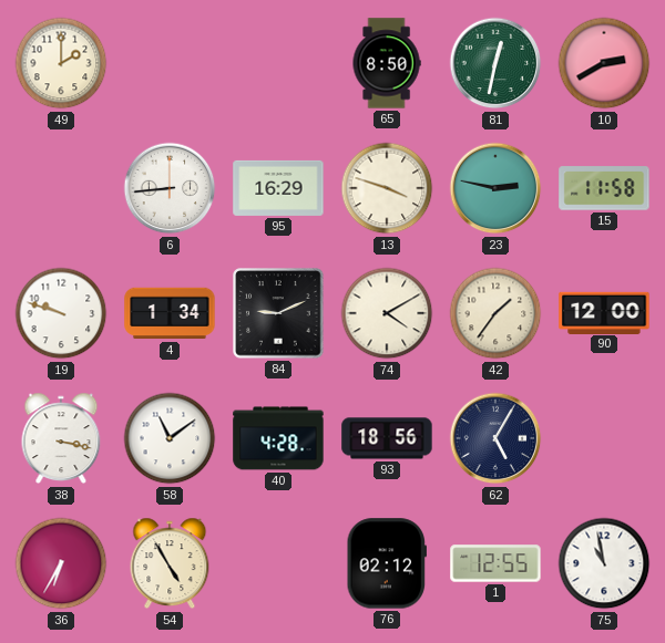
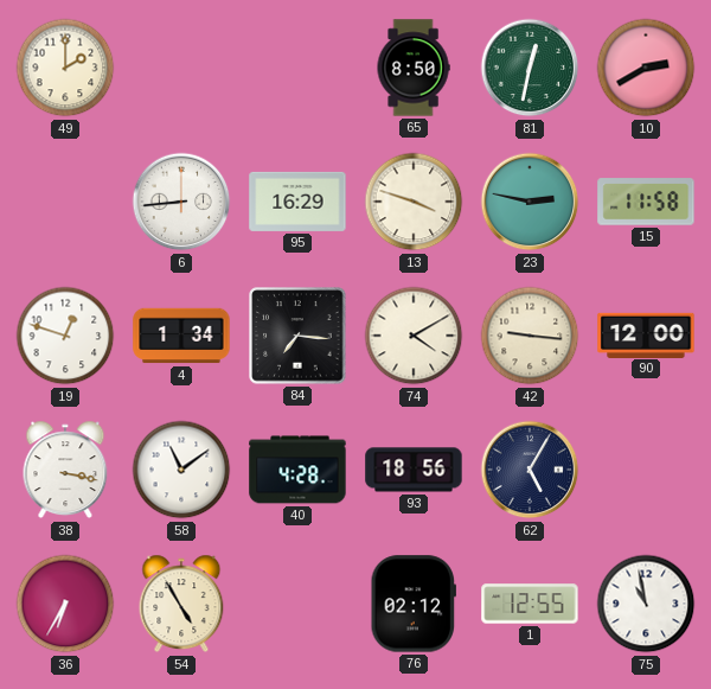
19: 9:48 -> 12:48 (65, 336)
84: 9:11 -> 7:16 (297, 336)
42: 1:36 -> 9:16 (530, 336)
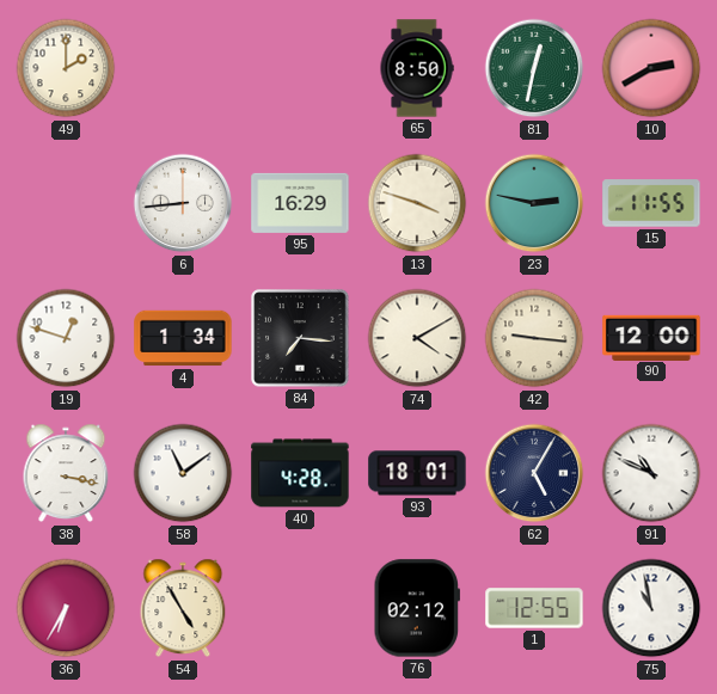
15: 11:58 -> 11:55 (651, 203)
93: 18:56 -> 18:01 (417, 473)
91: none -> 10:49 (651, 473)
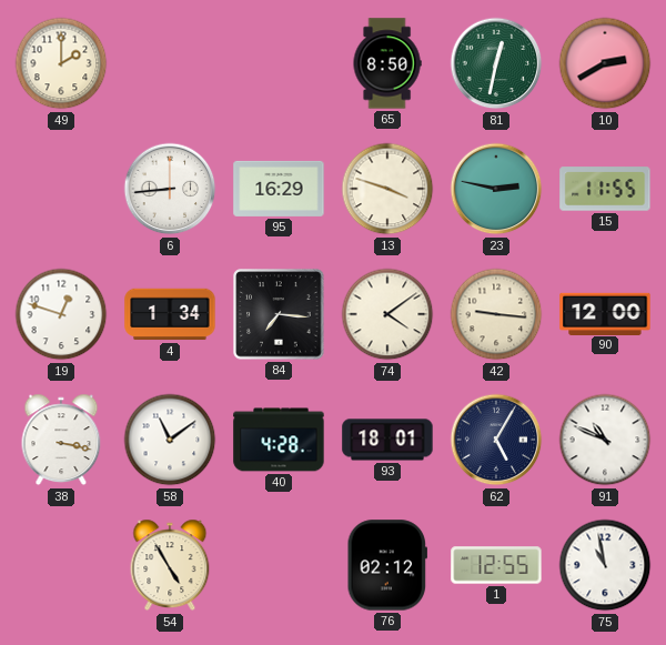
74: 4:10 -> 4:09 (387, 314)
36: 6:35 -> none (66, 608)
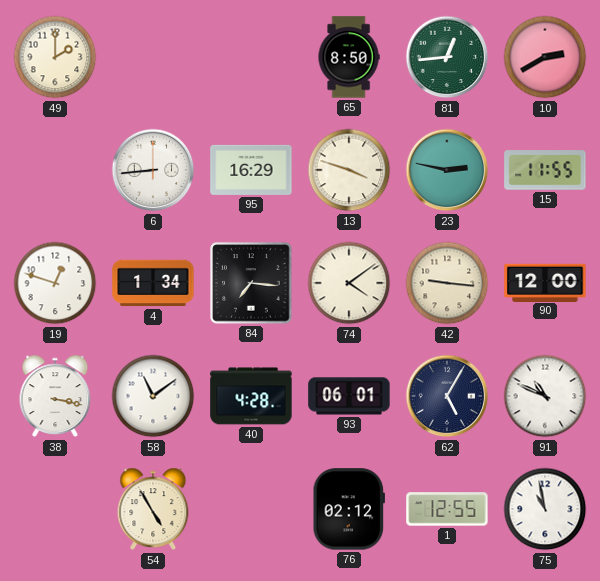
81: 12:32 -> 12:44 (447, 57)
93: 18:01 -> 06:01 (349, 396)
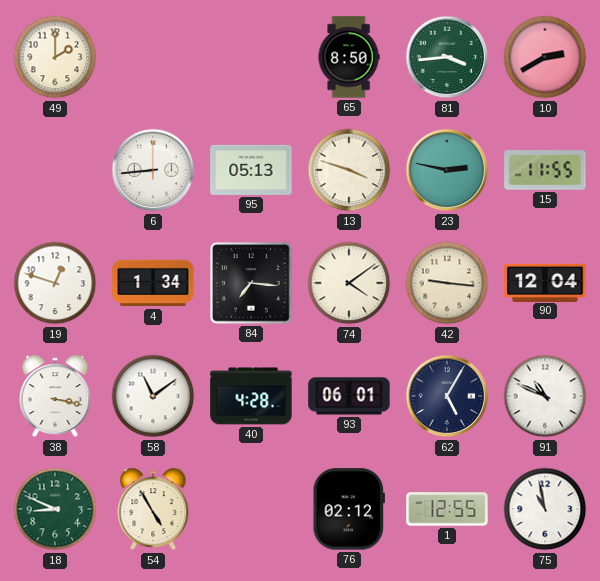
81: 12:44 -> 3:44 (447, 57)
95: 16:29 -> 05:13 (251, 170)
90: 12:00 -> 12:04 (545, 282)
18: none -> 8:49 (55, 509)
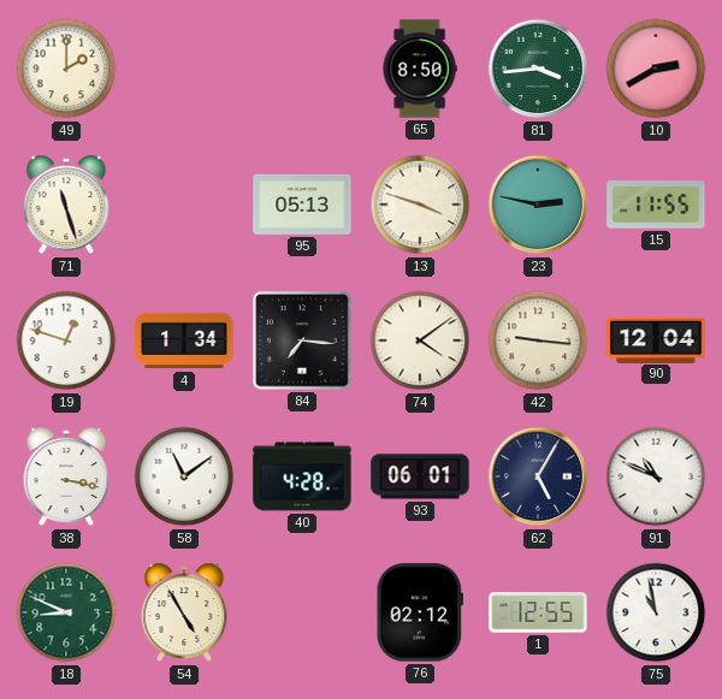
71: none -> 11:27 (66, 205)
6: 8:44 -> none (153, 170)
